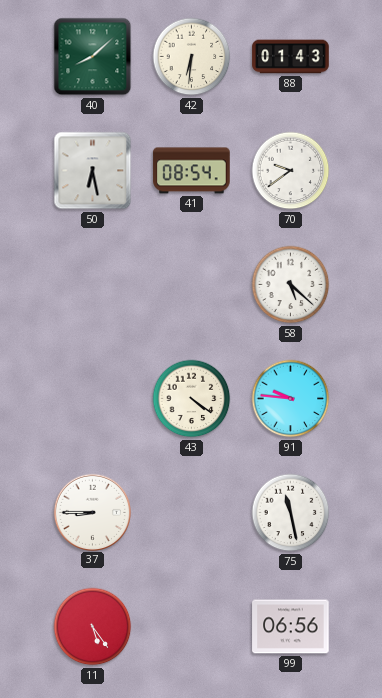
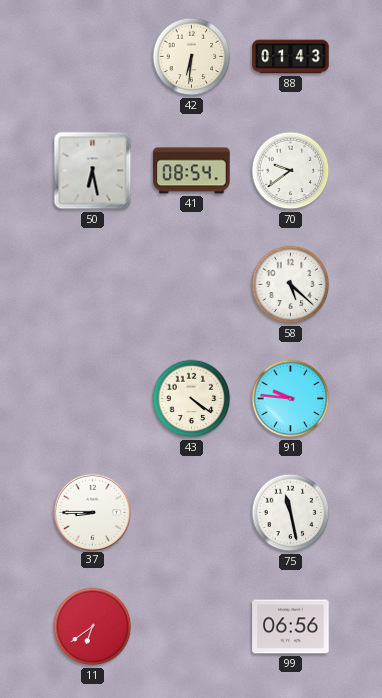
40: 8:08 -> none (93, 57)
11: 5:24 -> 6:39 (93, 627)
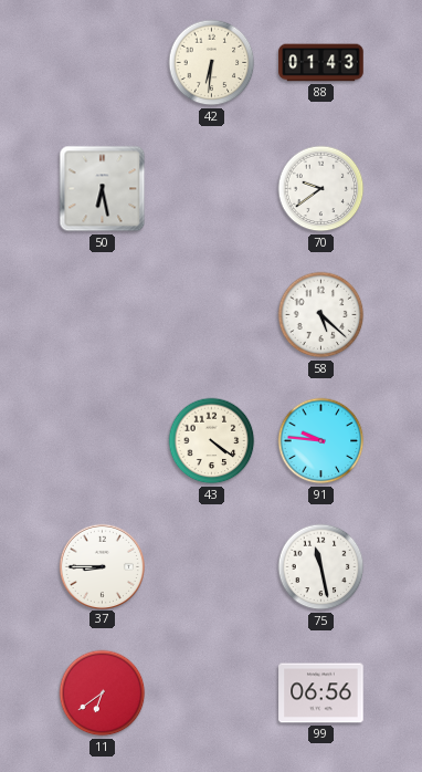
41: 08:54 -> none (192, 171)
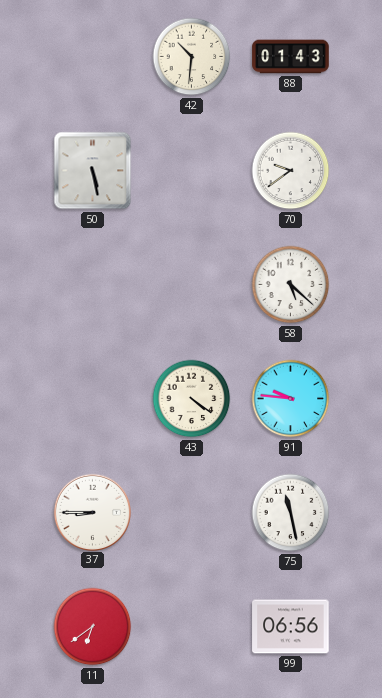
42: 6:31 -> 10:31 (192, 57)
50: 6:28 -> 5:28 (93, 171)
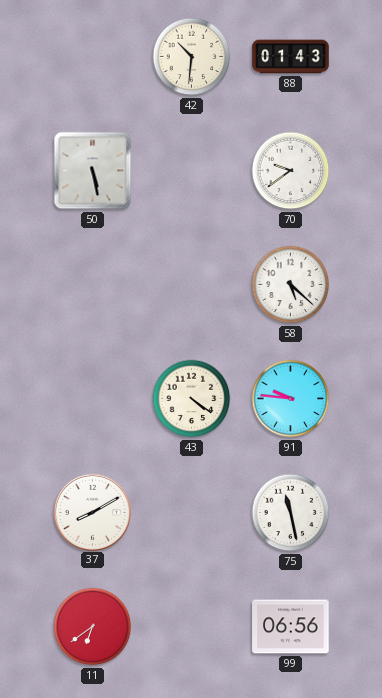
37: 8:45 -> 8:10 (92, 512)
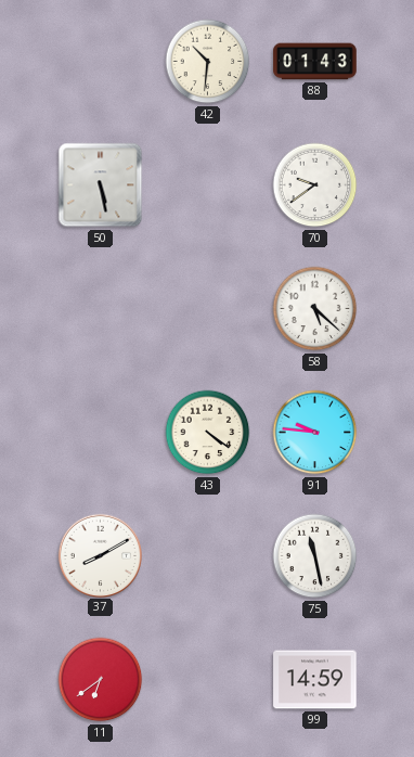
99: 06:56 -> 14:59 (315, 680)
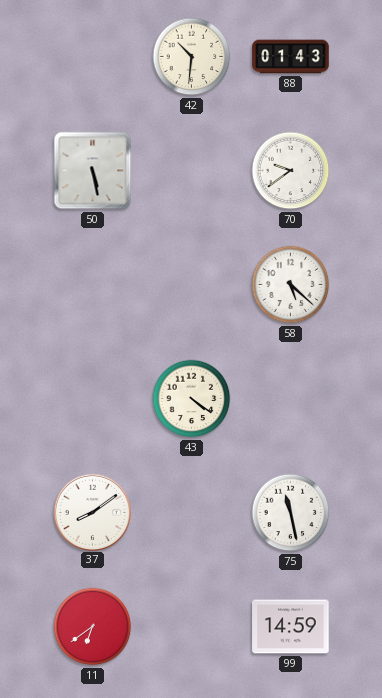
91: 9:46 -> none (315, 433)
37: 8:10 -> 8:09 (92, 512)
